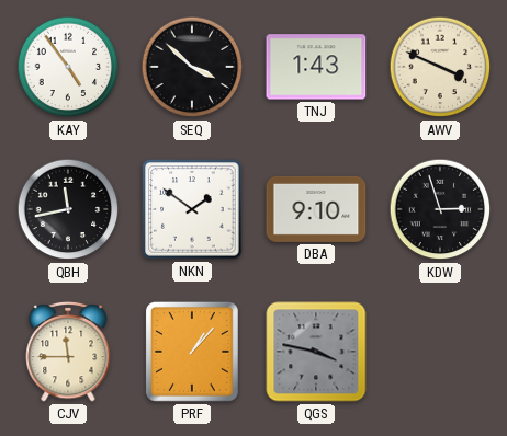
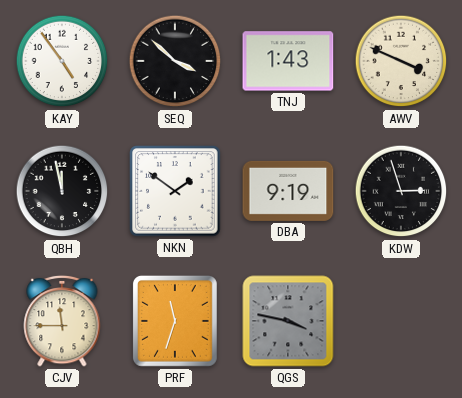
QBH: 11:43 -> 11:58 (62, 191)
DBA: 9:10 -> 9:19 (288, 191)
PRF: 1:07 -> 11:33 (175, 321)
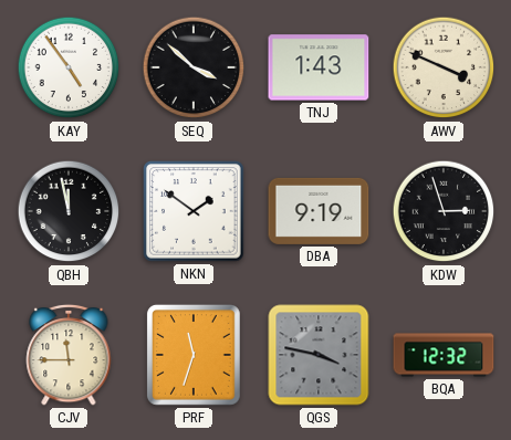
BQA: none -> 12:32 (444, 355)
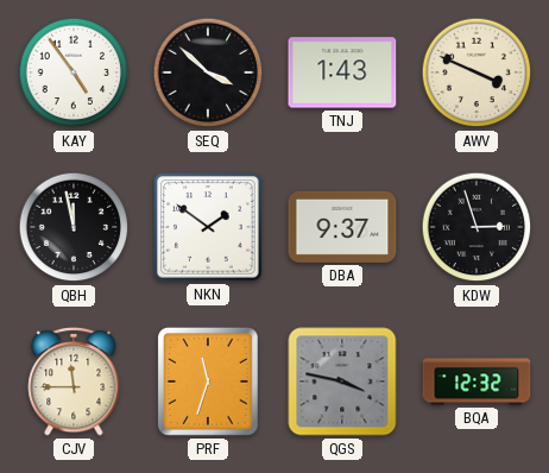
DBA: 9:19 -> 9:37 (342, 227)
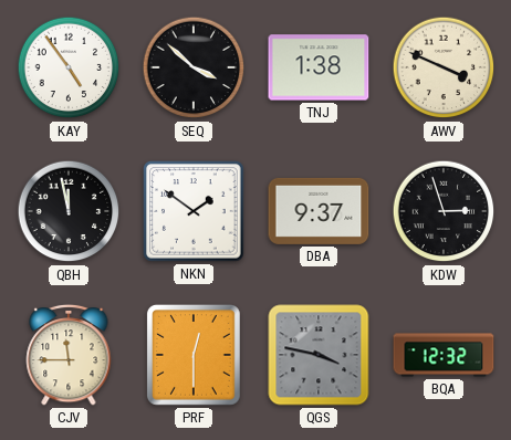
TNJ: 1:43 -> 1:38 (319, 67)
PRF: 11:33 -> 12:30 (194, 355)
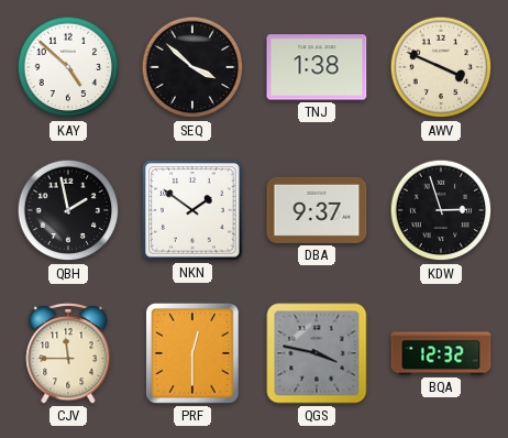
KAY: 4:54 -> 4:52 (68, 67)
QBH: 11:58 -> 1:58 (68, 210)
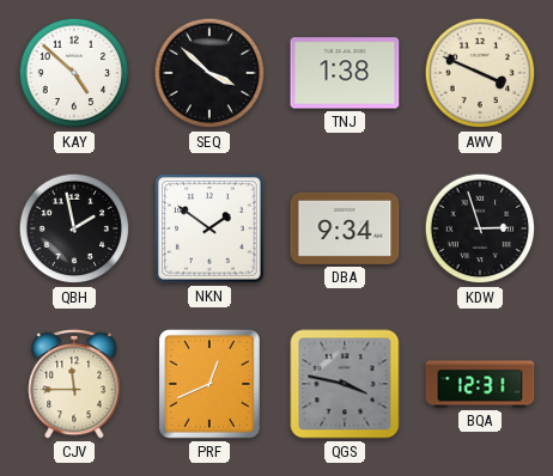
DBA: 9:37 -> 9:34 (345, 228)
PRF: 12:30 -> 12:41 (209, 384)
BQA: 12:32 -> 12:31 (480, 384)
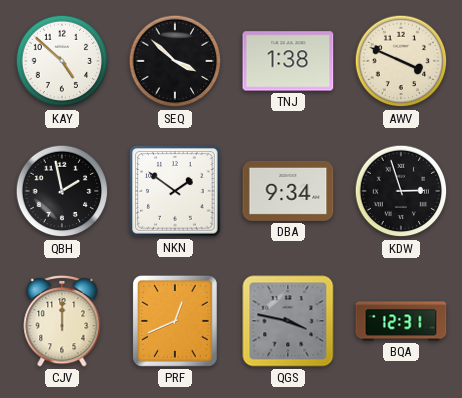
CJV: 11:45 -> 12:00 (62, 321)
